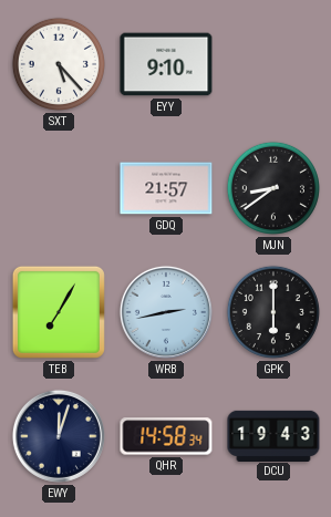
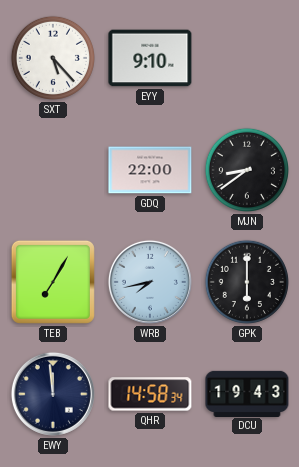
GDQ: 21:57 -> 22:00 (150, 170)
WRB: 2:43 -> 7:43 (150, 282)
EWY: 12:03 -> 11:59 (53, 394)
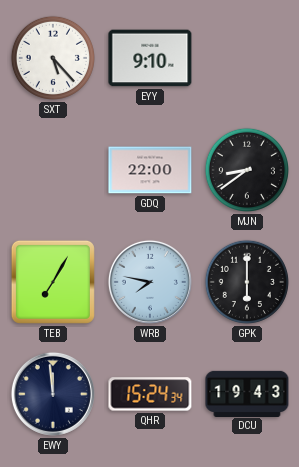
WRB: 7:43 -> 7:47 (150, 282)
QHR: 14:58 -> 15:24 (150, 394)
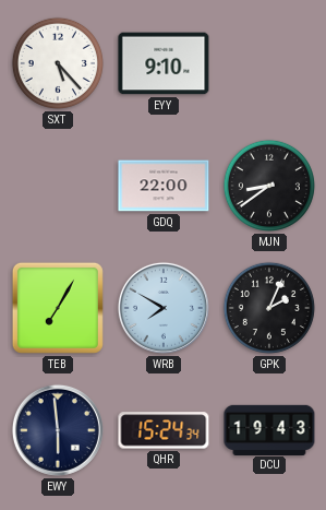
WRB: 7:47 -> 7:50 (164, 308)
GPK: 6:00 -> 2:04 (269, 308)
EWY: 11:59 -> 5:59 (58, 430)
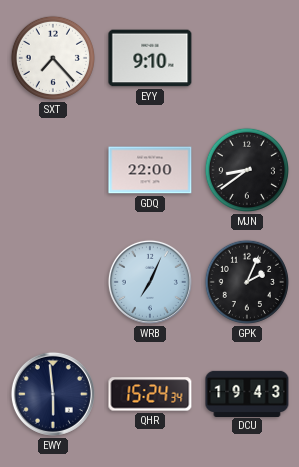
SXT: 5:23 -> 7:23 (53, 58)
TEB: 7:05 -> none (58, 308)
WRB: 7:50 -> 7:04 (150, 282)
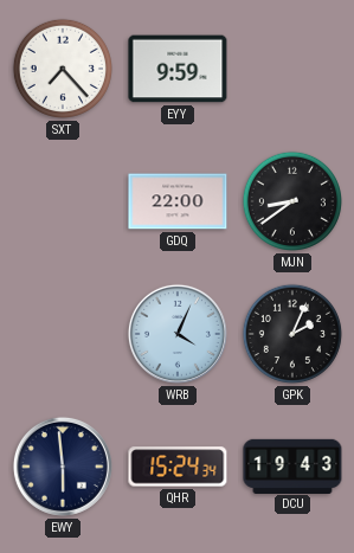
EYY: 9:10 -> 9:59 (178, 69)
WRB: 7:04 -> 4:04 (178, 334)
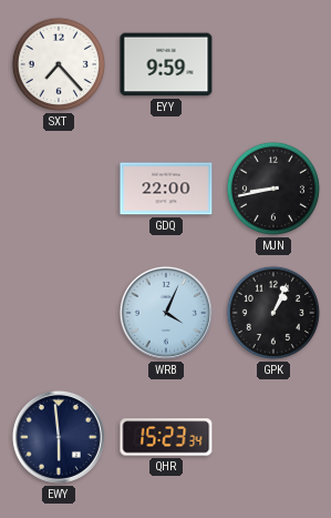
MJN: 8:39 -> 8:43 (273, 189)
GPK: 2:04 -> 1:04 (273, 313)
QHR: 15:24 -> 15:23 (166, 437)
DCU: 19:43 -> none (292, 465)
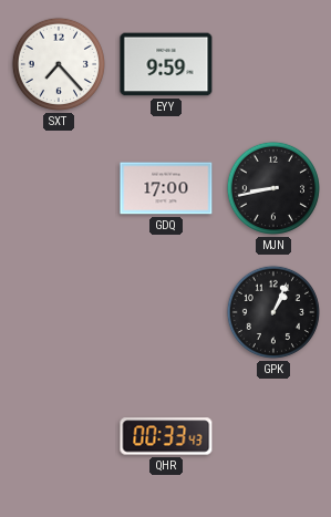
GDQ: 22:00 -> 17:00 (166, 188)
WRB: 4:04 -> none (166, 313)
EWY: 5:59 -> none (59, 437)
QHR: 15:23 -> 00:33 (166, 436)
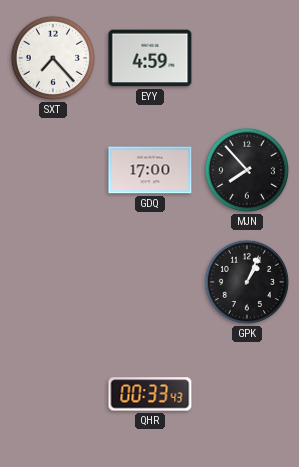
EYY: 9:59 -> 4:59 (150, 58)
MJN: 8:43 -> 7:53 (247, 170)
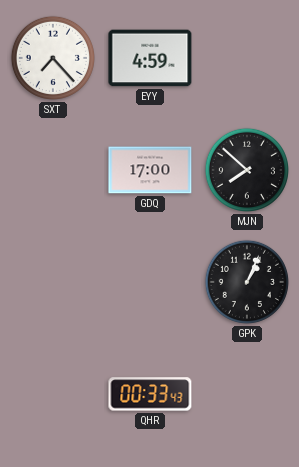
MJN: 7:53 -> 7:52 (247, 170)
